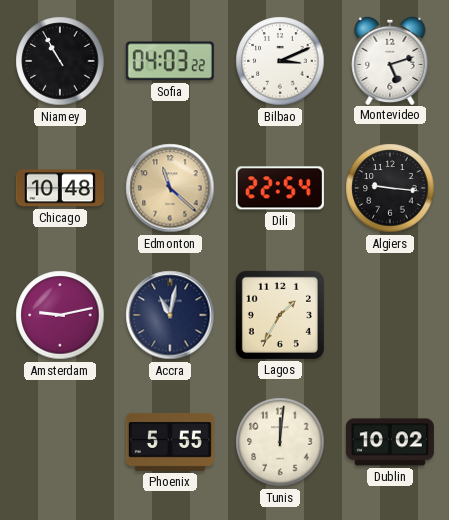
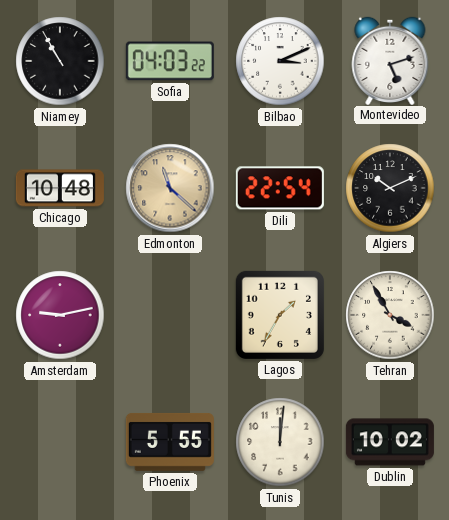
Algiers: 9:16 -> 10:11 (390, 188)
Accra: 11:02 -> none (170, 315)
Tehran: none -> 3:55 (390, 315)
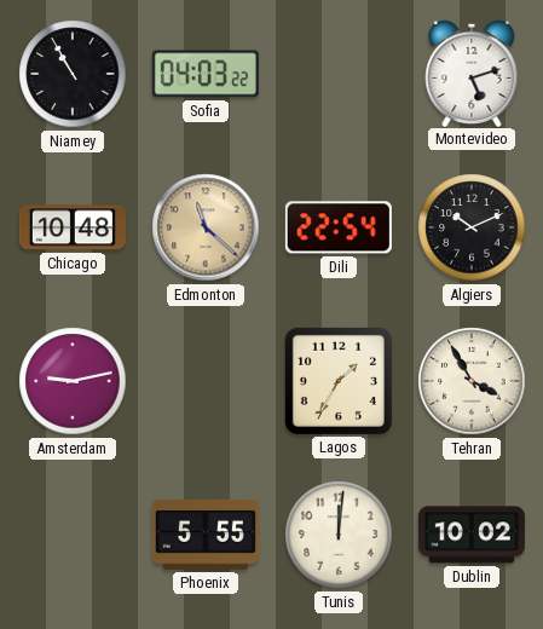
Bilbao: 3:11 -> none (280, 61)
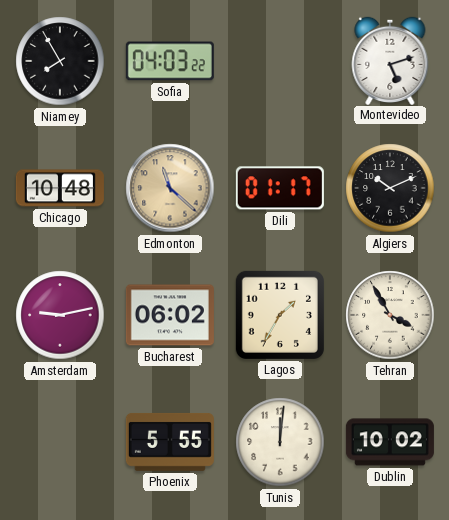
Niamey: 10:55 -> 7:55 (60, 61)
Dili: 22:54 -> 01:17 (280, 188)
Bucharest: none -> 06:02 (170, 315)
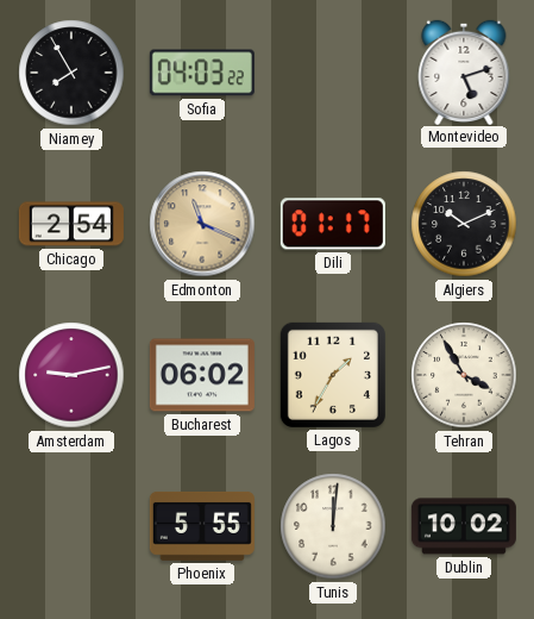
Chicago: 10:48 -> 2:54 (71, 224)
Edmonton: 11:22 -> 11:19 (202, 224)
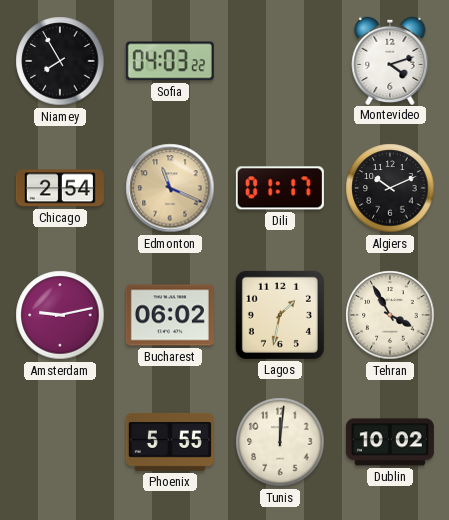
Montevideo: 5:12 -> 4:12 (390, 60)
Lagos: 1:35 -> 1:32 (280, 315)
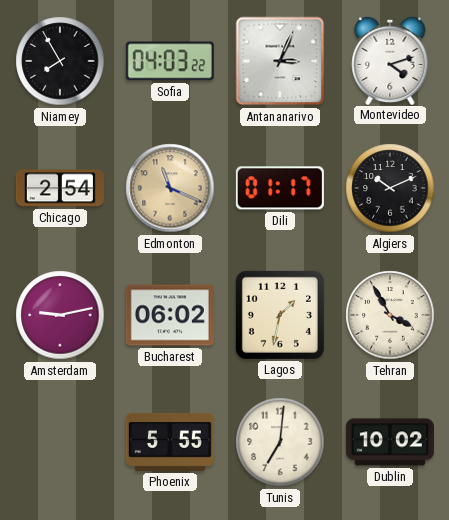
Antananarivo: none -> 3:04 (280, 61)
Tunis: 12:01 -> 7:01 (280, 442)
